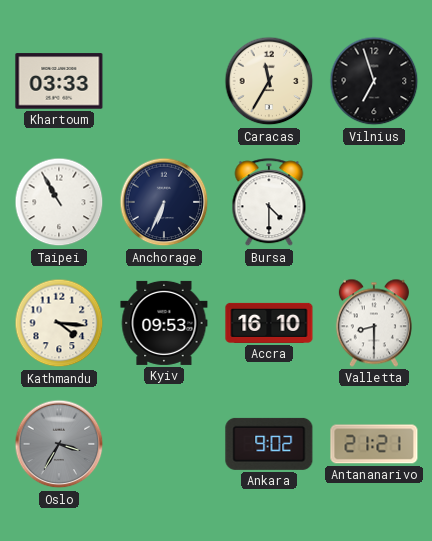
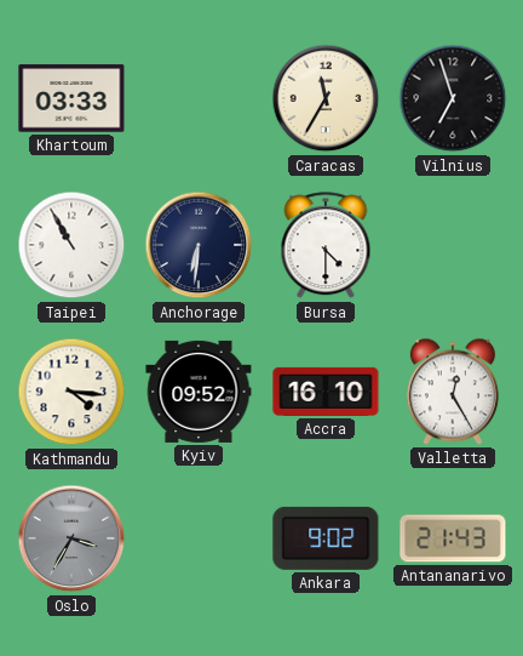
Anchorage: 6:34 -> 6:31 (199, 245)
Kyiv: 09:53 -> 09:52 (199, 392)
Valletta: 8:30 -> 12:25 (453, 392)
Antananarivo: 21:21 -> 21:43 (453, 538)
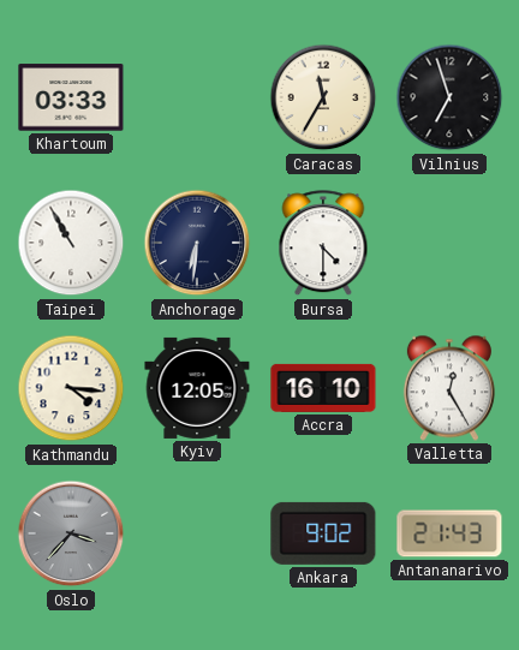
Kyiv: 09:52 -> 12:05 (197, 388)
Oslo: 3:35 -> 3:37 (71, 533)
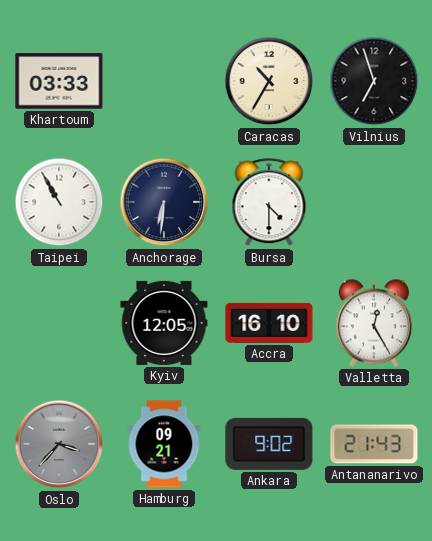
Caracas: 11:35 -> 10:35 (269, 81)
Kathmandu: 4:16 -> none (71, 388)
Hamburg: none -> 09:21 (164, 444)
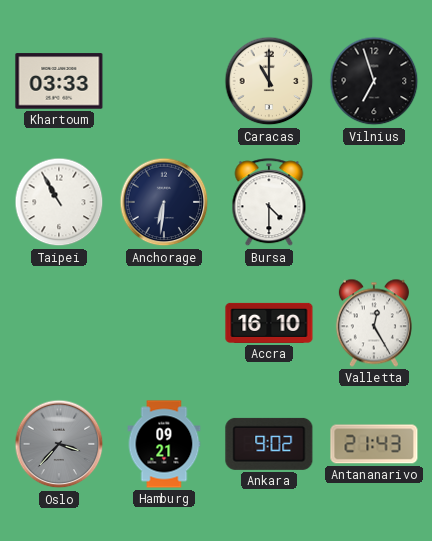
Caracas: 10:35 -> 11:00 (269, 81)
Kyiv: 12:05 -> none (164, 323)
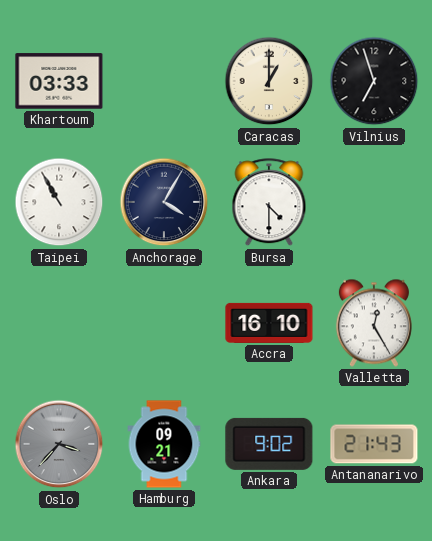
Caracas: 11:00 -> 1:00 (269, 81)
Anchorage: 6:31 -> 4:05 (164, 202)
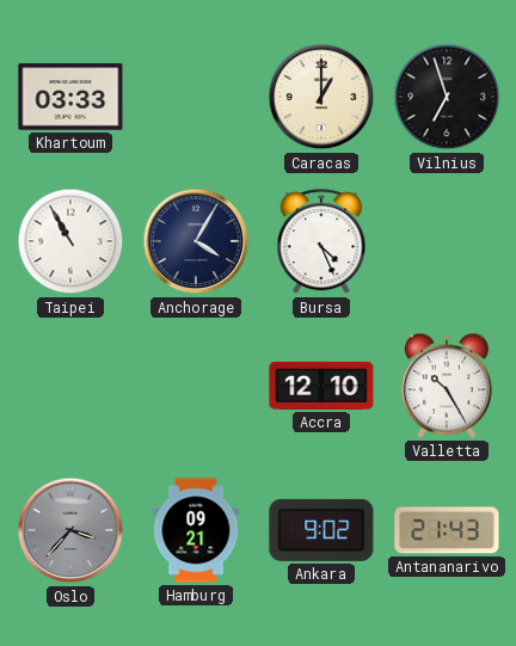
Bursa: 4:30 -> 4:26 (321, 242)
Accra: 16:10 -> 12:10 (321, 386)
Valletta: 12:25 -> 10:25 (447, 386)
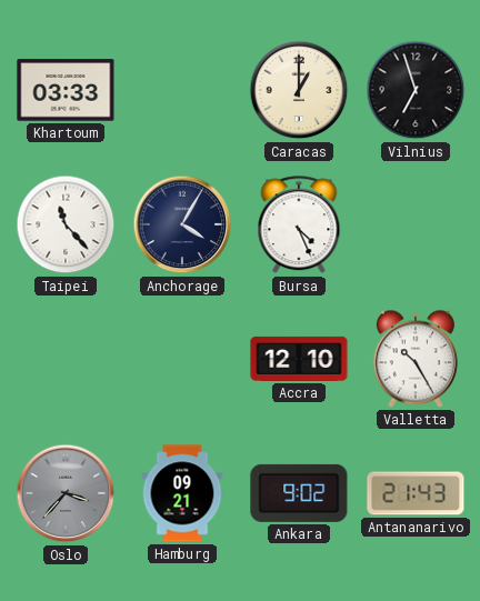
Taipei: 10:55 -> 11:23 (66, 224)
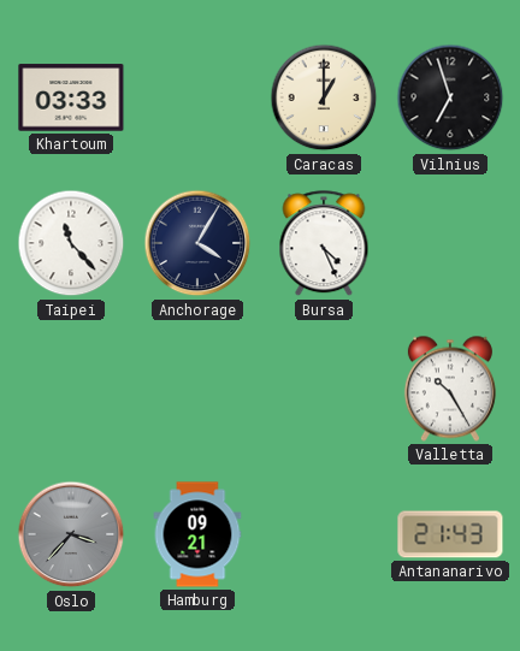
Accra: 12:10 -> none (299, 359)
Ankara: 9:02 -> none (299, 493)
